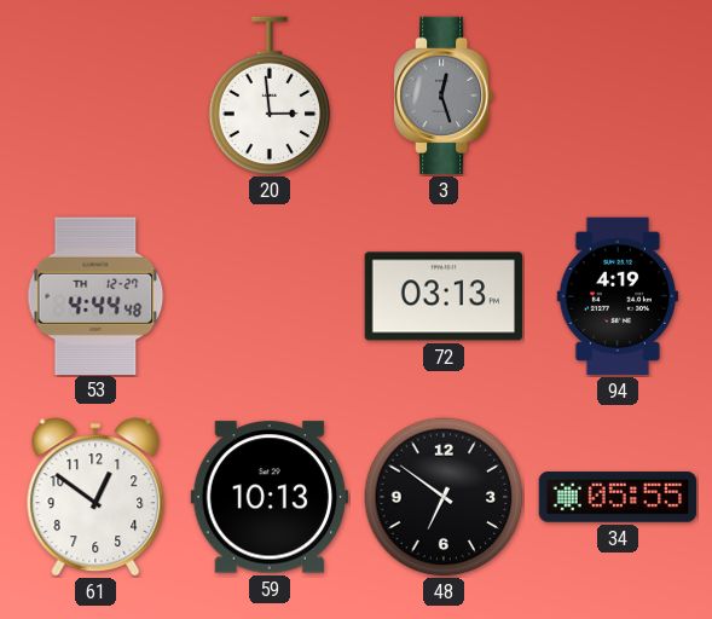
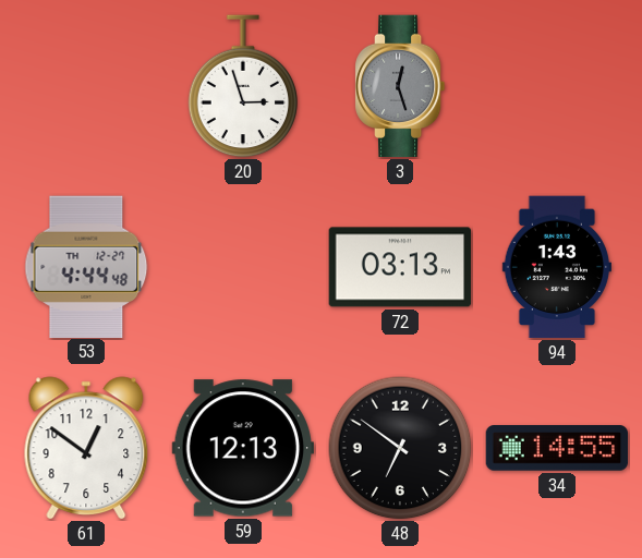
20: 2:59 -> 2:57 (243, 86)
94: 4:19 -> 1:43 (556, 267)
59: 10:13 -> 12:13 (242, 448)
34: 05:55 -> 14:55 (557, 448)
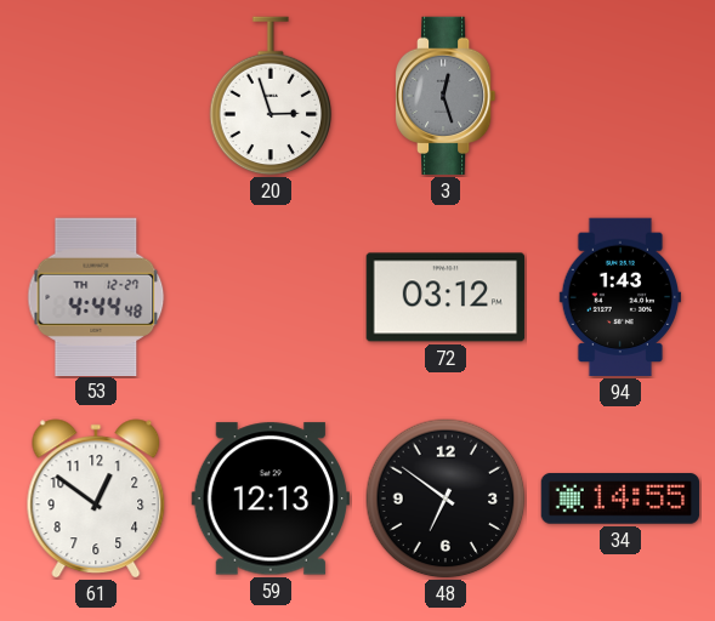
72: 03:13 -> 03:12 (446, 297)
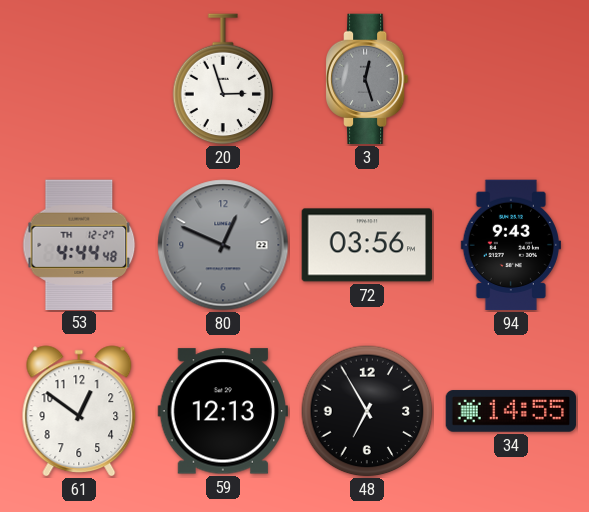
80: none -> 12:49 (223, 245)
72: 03:12 -> 03:56 (367, 245)
94: 1:43 -> 9:43 (510, 245)
48: 6:51 -> 6:55 (367, 411)
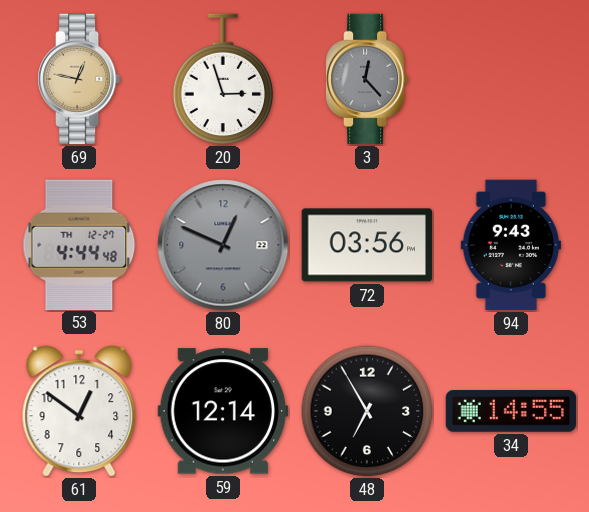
69: none -> 12:47 (80, 79)
3: 12:27 -> 12:23 (368, 79)
59: 12:13 -> 12:14 (222, 411)
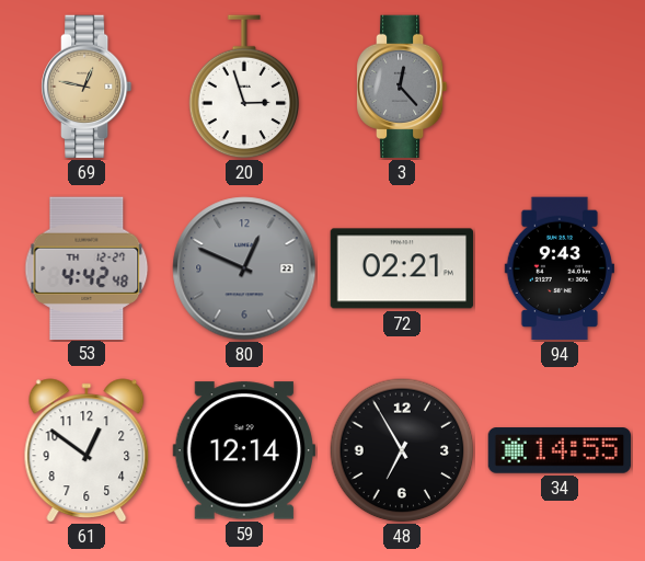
53: 4:44 -> 4:42 (87, 267)
72: 03:56 -> 02:21 (402, 268)
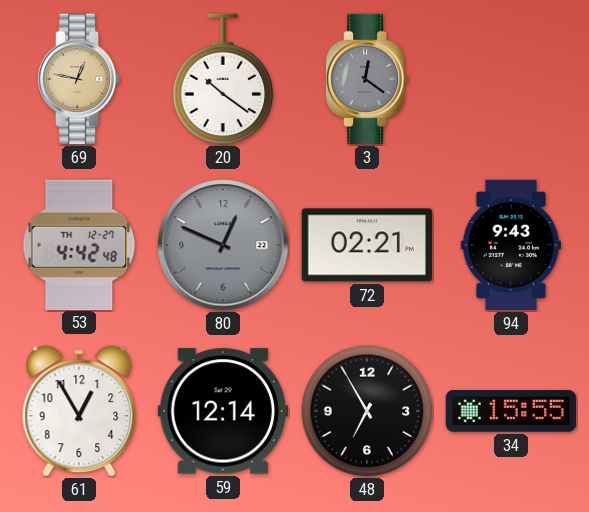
20: 2:57 -> 10:21 (223, 79)
3: 12:23 -> 12:21 (368, 79)
61: 12:51 -> 12:55 (79, 411)
34: 14:55 -> 15:55 (511, 411)
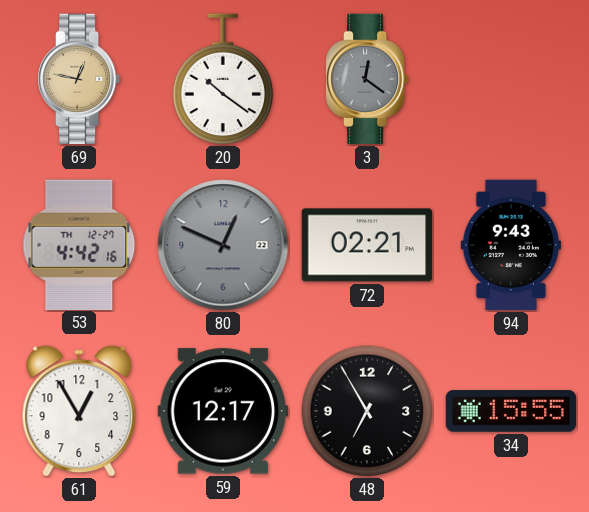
53: 4:42:48 -> 4:42:16 (79, 244)
59: 12:14 -> 12:17 (222, 411)
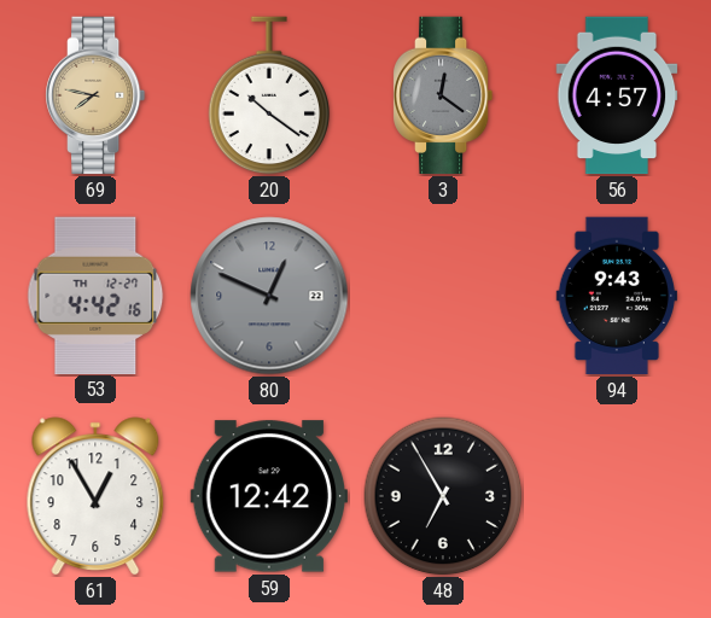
69: 12:47 -> 7:47 (97, 95)
56: none -> 4:57 (617, 95)
72: 02:21 -> none (367, 245)
59: 12:17 -> 12:42 (268, 496)
34: 15:55 -> none (511, 411)
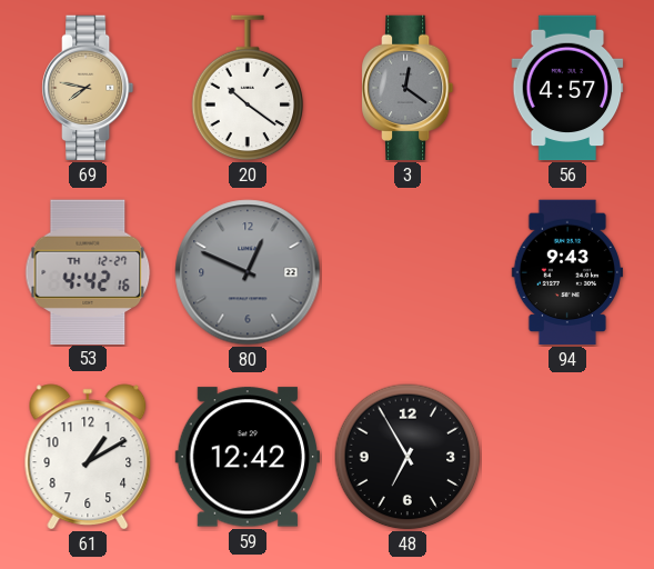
61: 12:55 -> 1:10 (88, 457)
